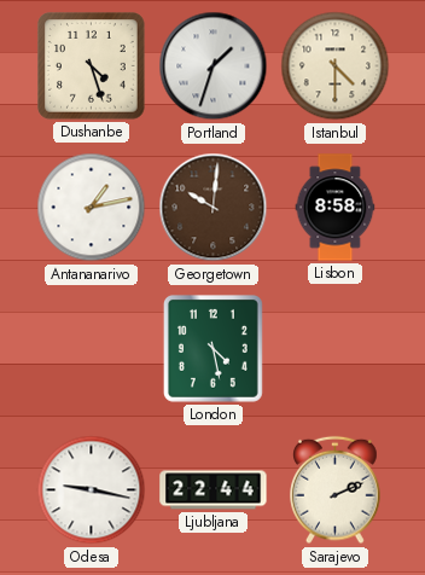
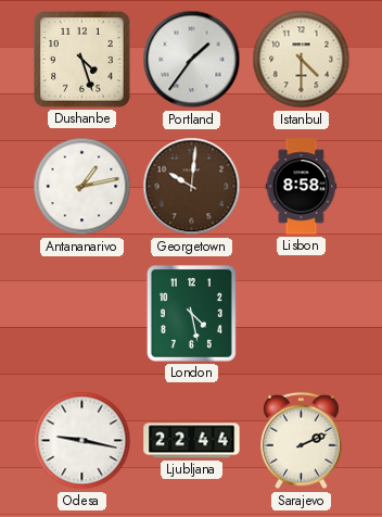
Portland: 1:33 -> 1:36 (192, 60)
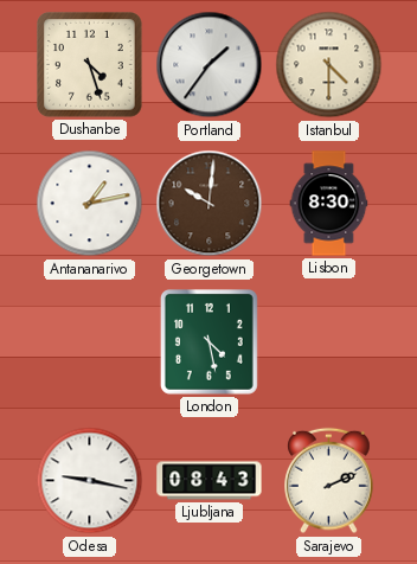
Lisbon: 8:58 -> 8:30 (329, 204)
Ljubljana: 22:44 -> 08:43 (210, 481)
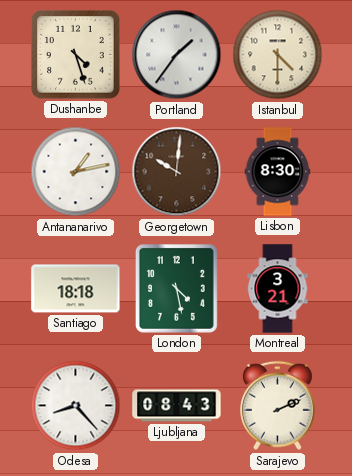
Santiago: none -> 18:18 (76, 289)
Montreal: none -> 3:21 (278, 289)
Odesa: 9:17 -> 8:23 (76, 406)
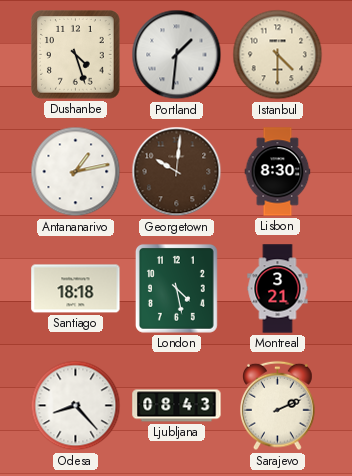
Portland: 1:36 -> 1:31 (177, 55)
